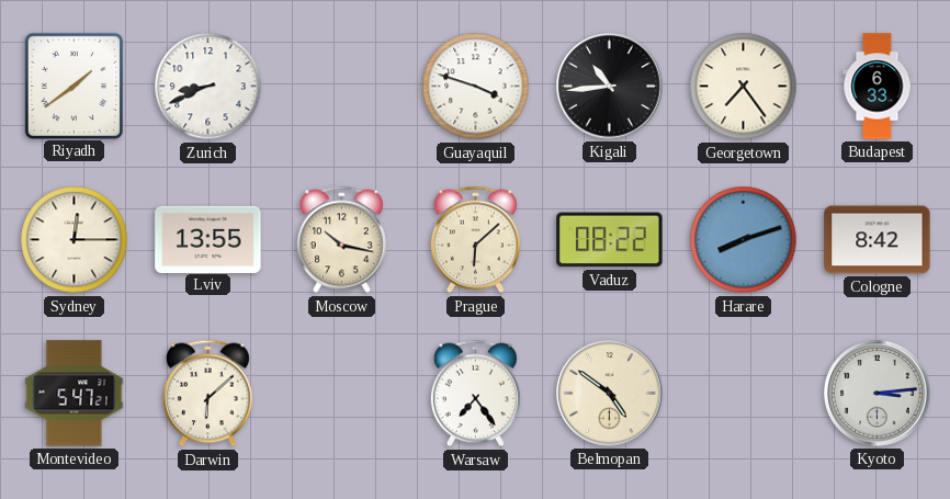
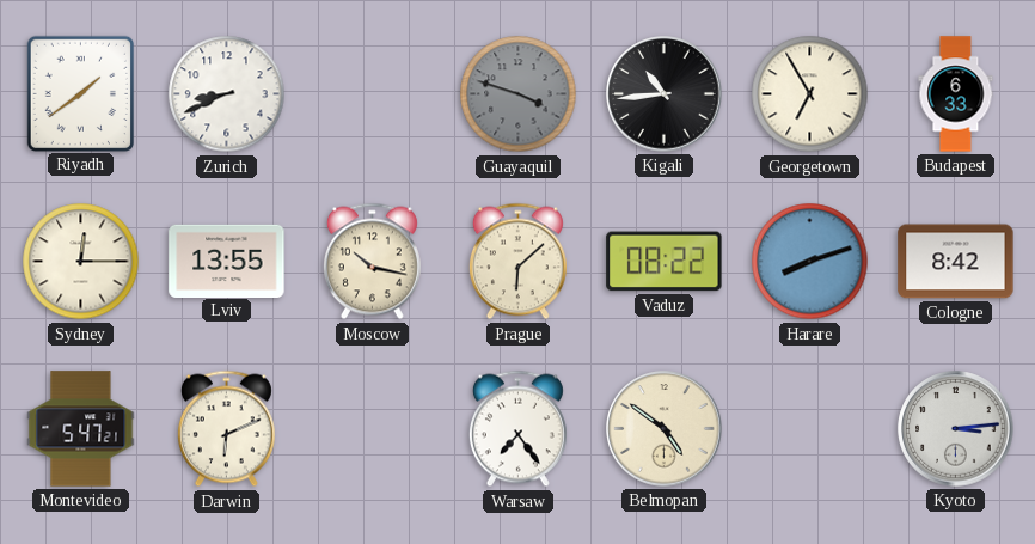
Guayaquil dial: white -> grey (519, 94)
Georgetown: 7:24 -> 6:55 (810, 94)
Darwin: 6:08 -> 6:11 (226, 429)
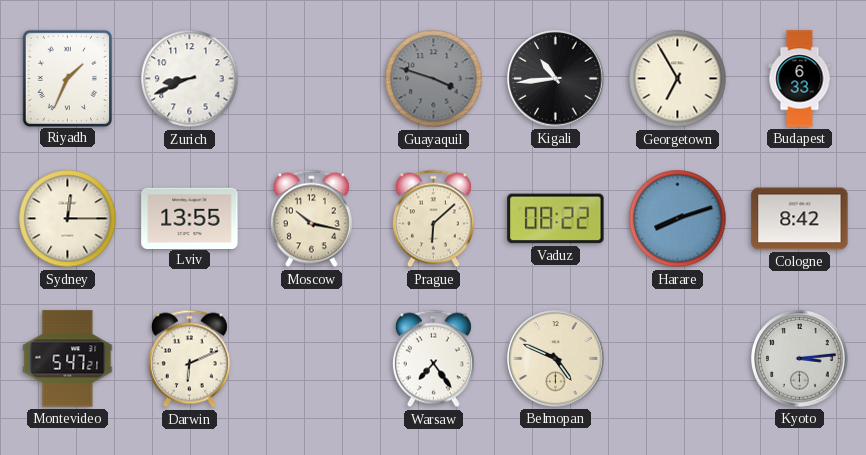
Riyadh: 1:39 -> 1:34 (67, 78)
Belmopan: 4:51 -> 4:49 (556, 359)
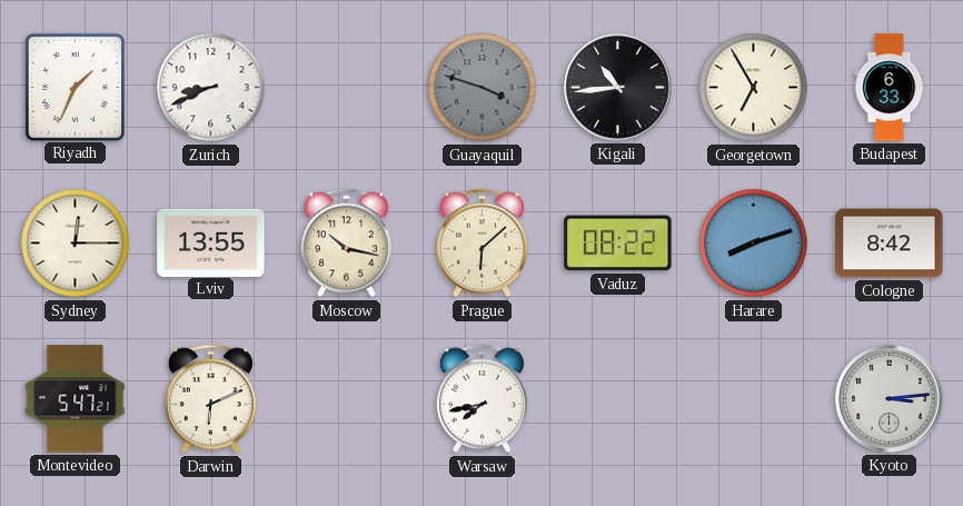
Warsaw: 7:24 -> 7:43 (481, 399)
Belmopan: 4:49 -> none (556, 359)
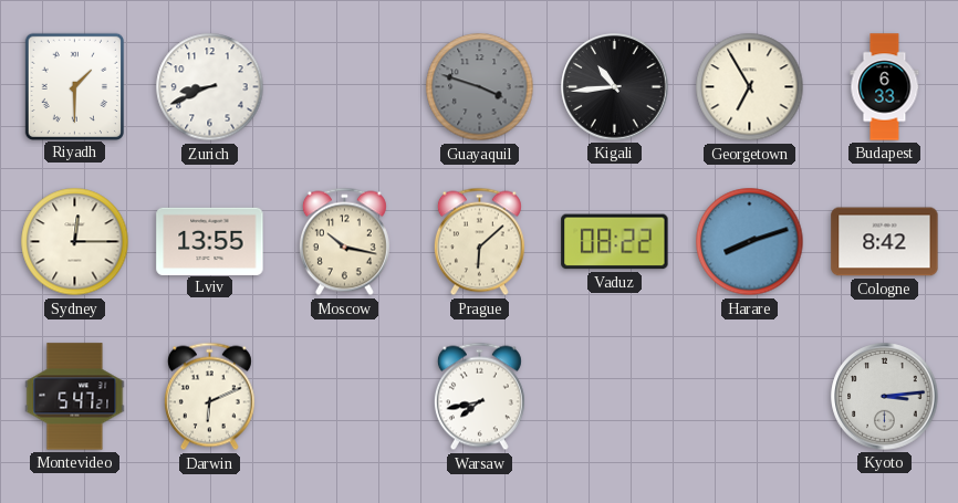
Riyadh: 1:34 -> 1:30 (74, 86)
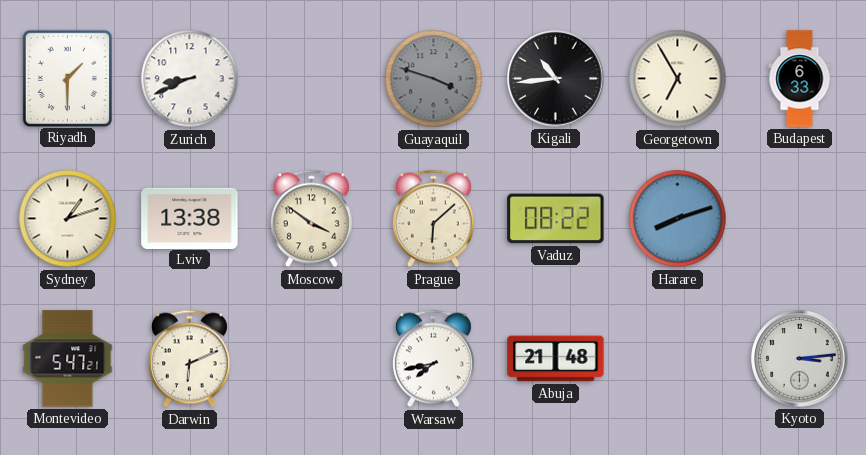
Sydney: 12:15 -> 1:12 (68, 219)
Lviv: 13:55 -> 13:38 (190, 218)
Moscow: 10:17 -> 3:51 (311, 219)
Cologne: 8:42 -> none (885, 242)
Abuja: none -> 21:48 (556, 359)
